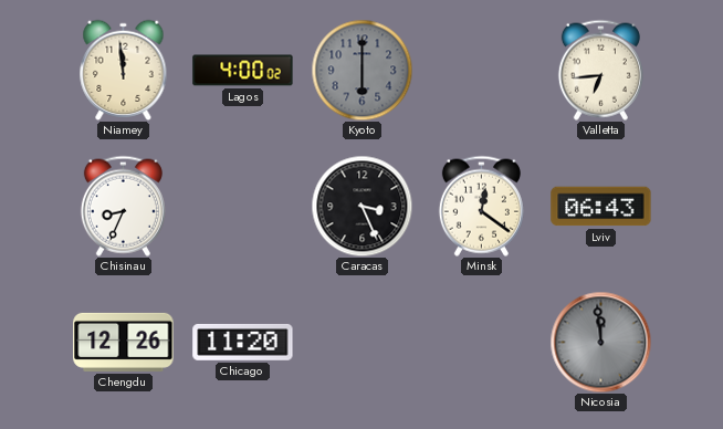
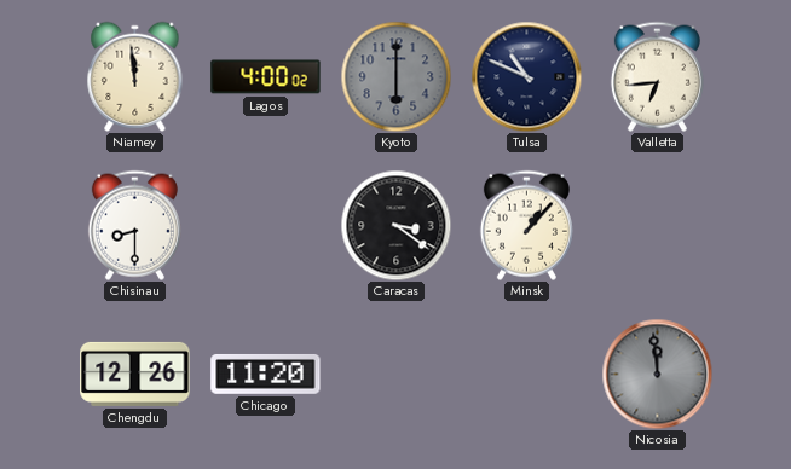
Tulsa: none -> 10:49 (526, 76)
Chisinau: 8:34 -> 8:30 (134, 225)
Caracas: 3:26 -> 3:21 (395, 225)
Minsk: 12:21 -> 1:07 (526, 225)
Lviv: 06:43 -> none (601, 207)
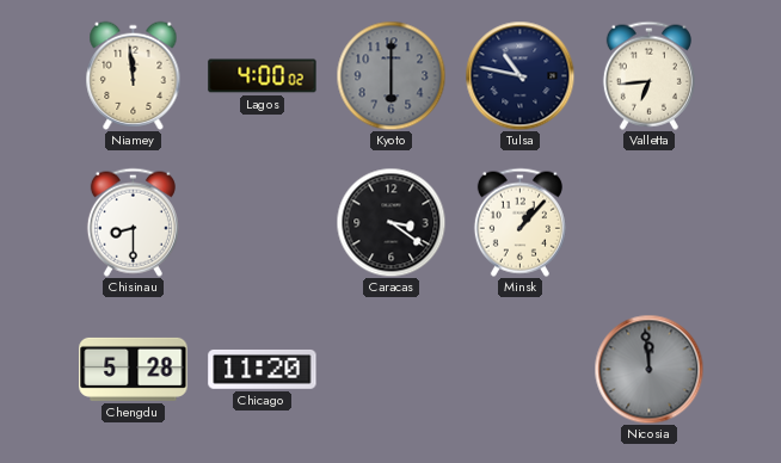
Tulsa: 10:49 -> 10:47 (519, 75)
Chengdu: 12:26 -> 5:28 (134, 369)
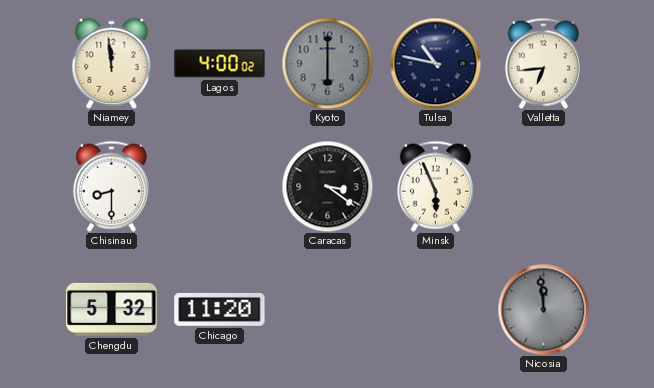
Minsk: 1:07 -> 5:56 (435, 186)
Chengdu: 5:28 -> 5:32 (112, 309)
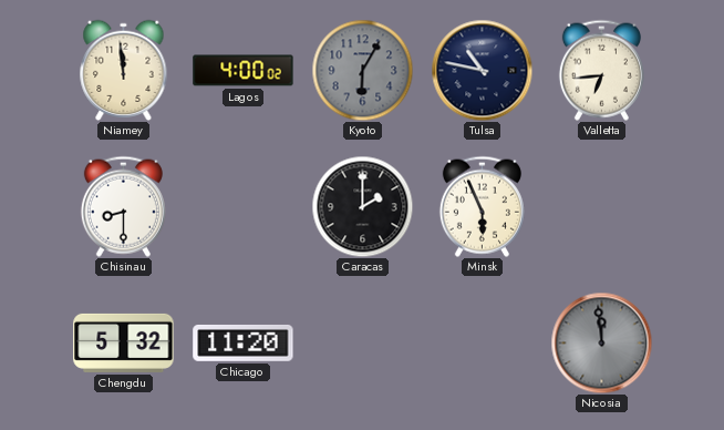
Kyoto: 6:00 -> 6:05 (362, 70)
Caracas: 3:21 -> 2:00 (362, 206)
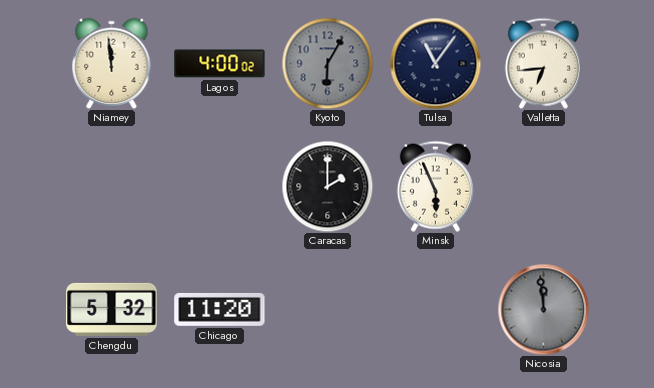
Tulsa: 10:47 -> 11:06 (435, 63)
Chisinau: 8:30 -> none (123, 206)
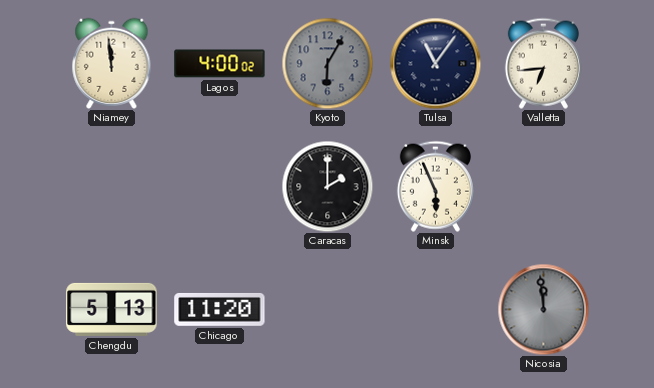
Chengdu: 5:32 -> 5:13 (112, 309)
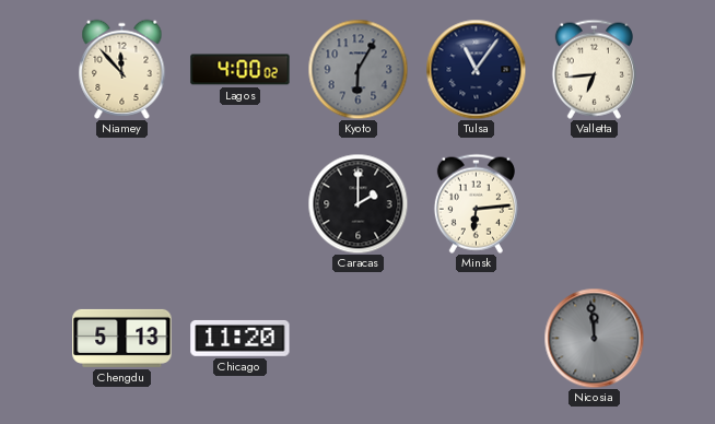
Niamey: 11:59 -> 11:53 (122, 69)
Minsk: 5:56 -> 6:14 (476, 203)
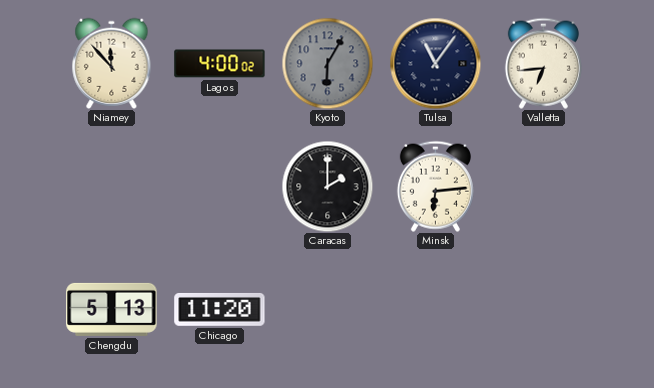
Nicosia: 11:59 -> none (594, 338)
